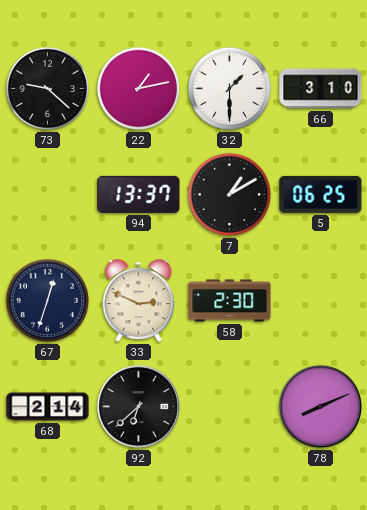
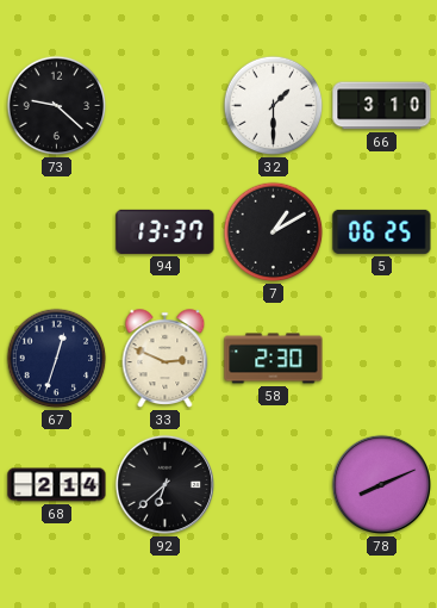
22: 1:13 -> none (139, 89)
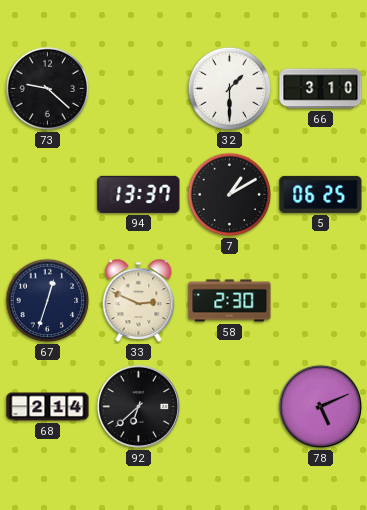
78: 8:11 -> 5:11 (320, 406)
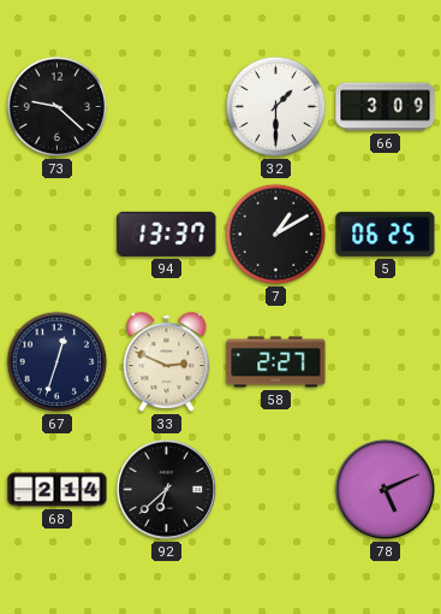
66: 3:10 -> 3:09 (386, 107)
58: 2:30 -> 2:27 (276, 362)
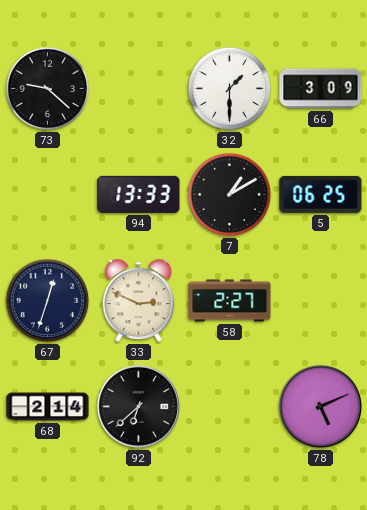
94: 13:37 -> 13:33 (139, 194)
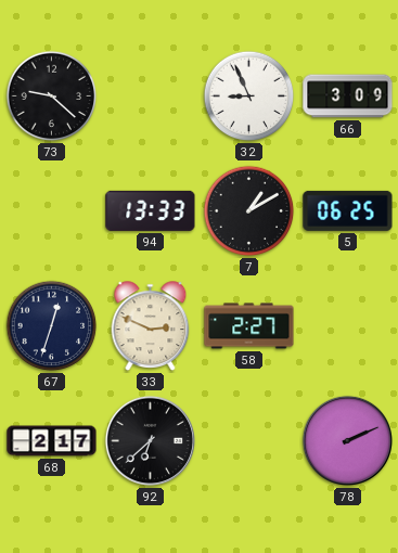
32: 1:30 -> 8:56 (249, 97)
68: 2:14 -> 2:17 (52, 441)
78: 5:11 -> 2:11 (347, 440)
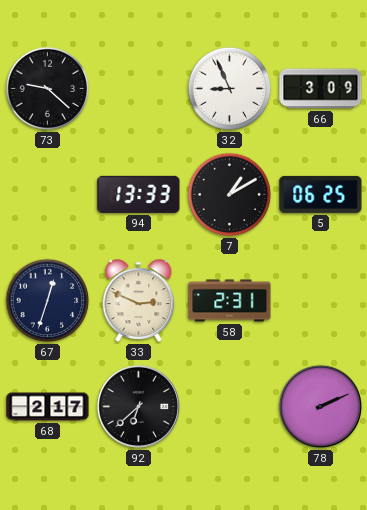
58: 2:27 -> 2:31 (230, 301)
